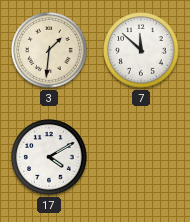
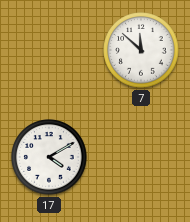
3: 1:31 -> none (49, 50)
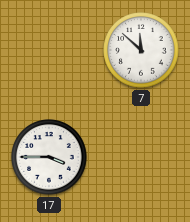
17: 4:10 -> 3:45 (49, 157)
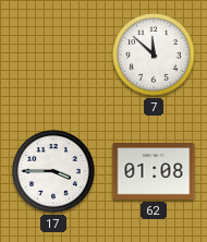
62: none -> 01:08 (154, 172)
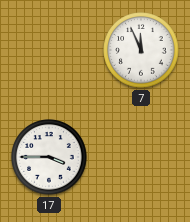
7: 11:52 -> 11:56 (141, 50)
62: 01:08 -> none (154, 172)
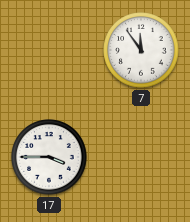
7: 11:56 -> 11:54 (141, 50)
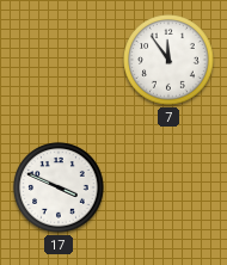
17: 3:45 -> 3:49 (59, 187)
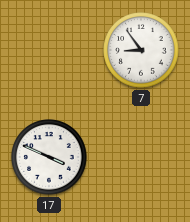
7: 11:54 -> 8:54 (141, 50)
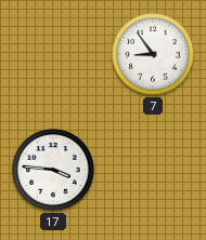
17: 3:49 -> 3:46 (53, 170)
